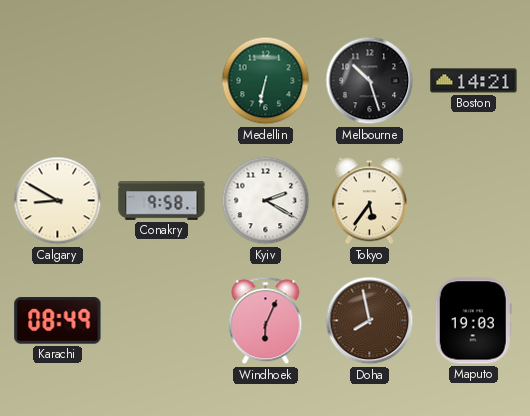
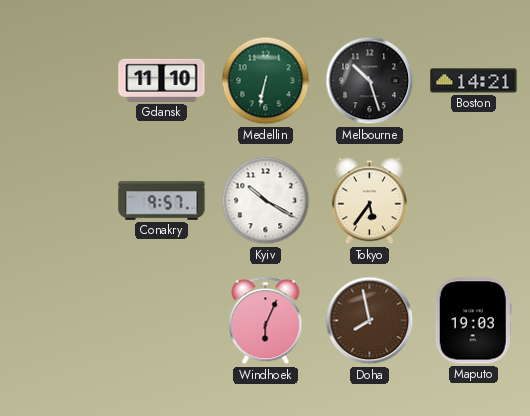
Gdansk: none -> 11:10 (162, 80)
Calgary: 8:50 -> none (58, 201)
Conakry: 9:58 -> 9:57 (162, 201)
Kyiv: 2:20 -> 10:20 (266, 201)
Karachi: 08:49 -> none (58, 321)
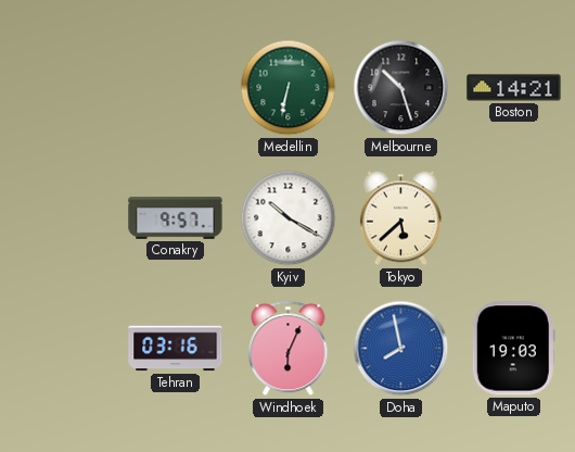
Gdansk: 11:10 -> none (162, 80)
Tokyo: 5:36 -> 5:38 (400, 218)
Tehran: none -> 03:16 (176, 349)
Doha dial: brown -> blue (401, 349)
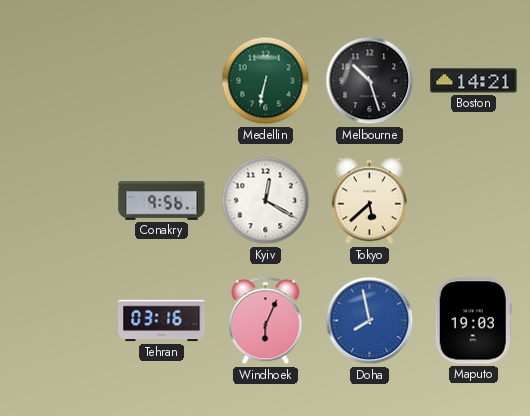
Conakry: 9:57 -> 9:56 (162, 201)
Kyiv: 10:20 -> 12:20 (266, 201)
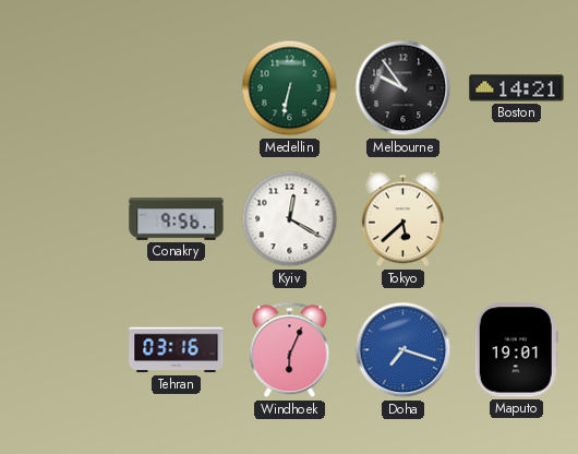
Melbourne: 10:27 -> 9:54 (404, 88)
Doha: 7:58 -> 7:18 (404, 350)
Maputo: 19:03 -> 19:01 (516, 350)
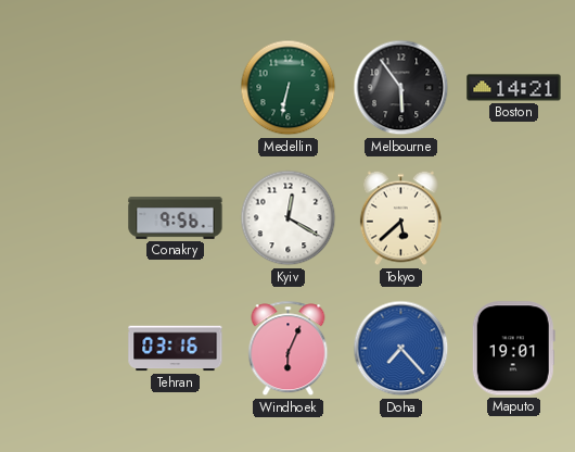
Melbourne: 9:54 -> 5:54 (401, 88)
Doha: 7:18 -> 7:23 (401, 349)
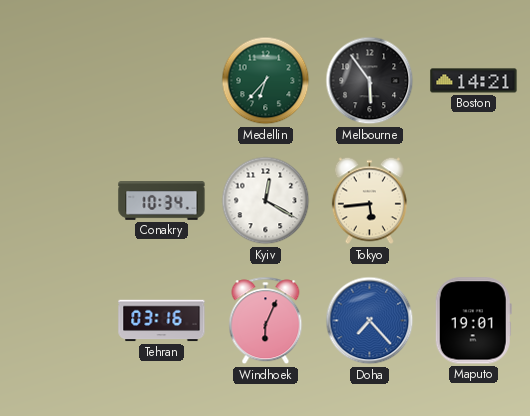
Medellin: 6:32 -> 6:37 (266, 81)
Conakry: 9:56 -> 10:34 (162, 201)
Tokyo: 5:38 -> 5:44 (369, 201)
